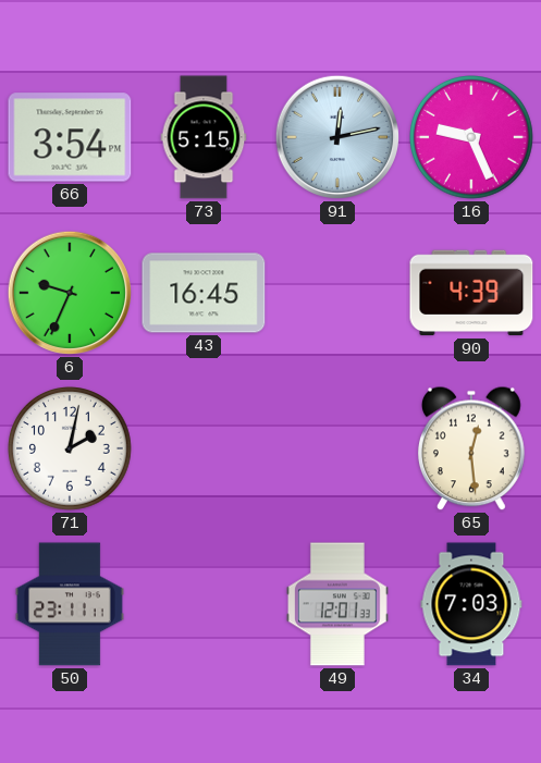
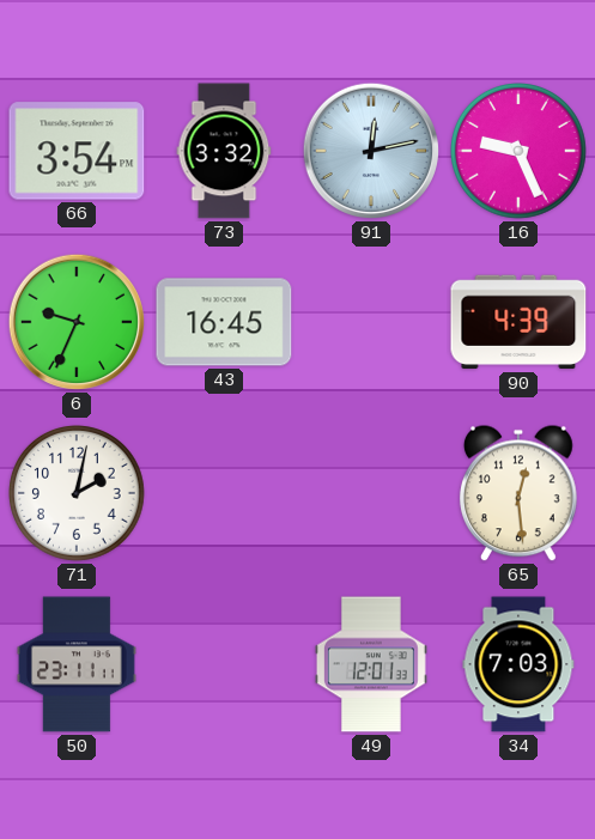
73: 5:15 -> 3:32 (224, 151)
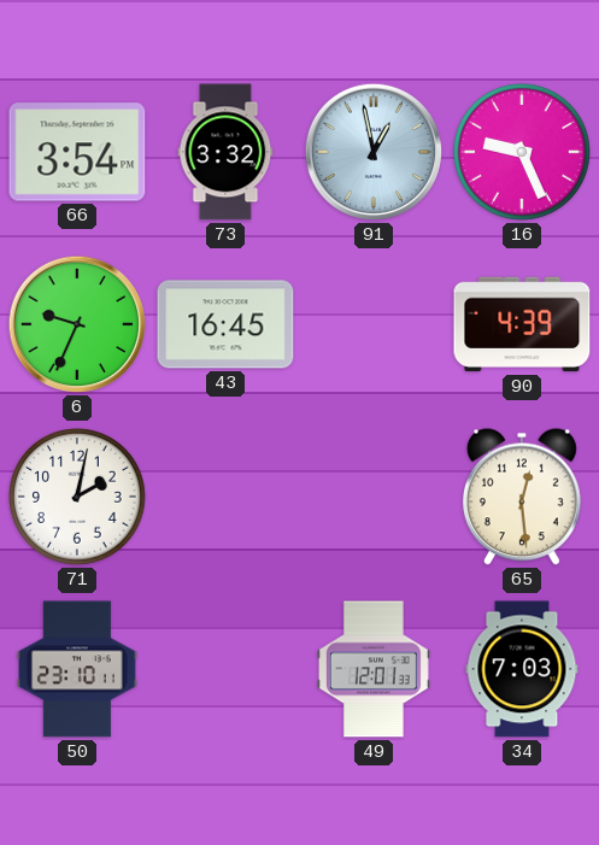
91: 12:13 -> 12:58 (374, 152)
50: 23:11 -> 23:10 (77, 669)
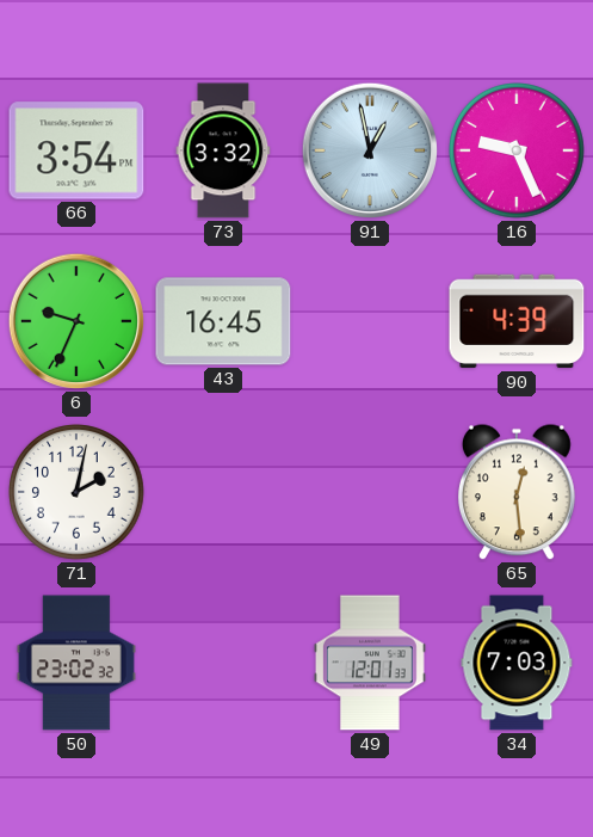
50: 23:10 -> 23:02 (76, 663)
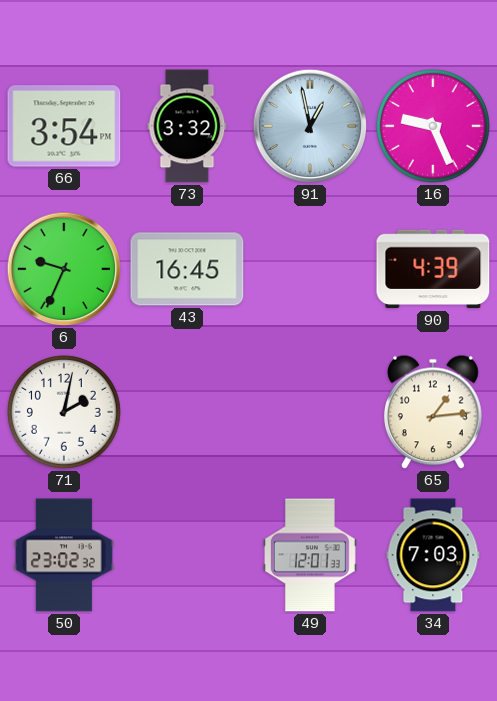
65: 12:29 -> 1:14 (433, 412)
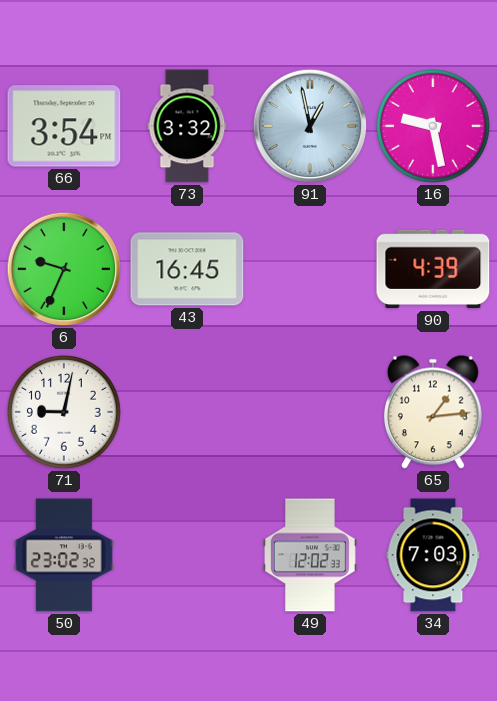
16: 9:26 -> 9:28 (434, 127)
71: 2:02 -> 9:02 (65, 413)
49: 12:01 -> 12:02 (310, 555)
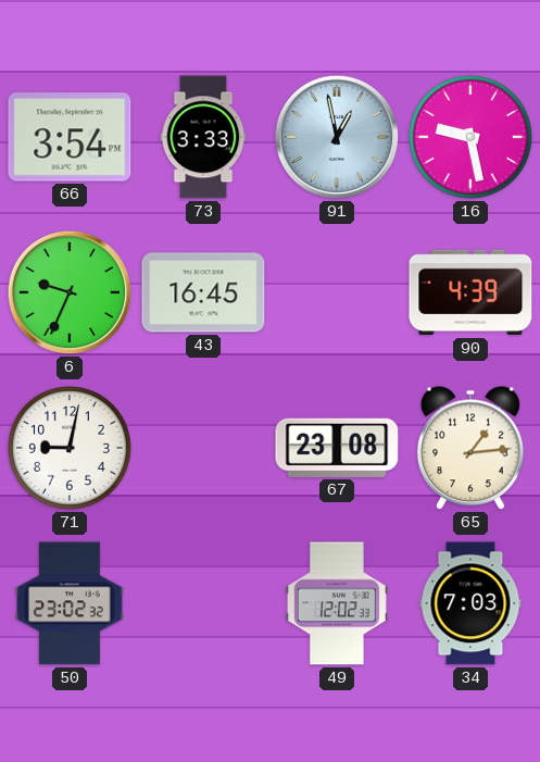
73: 3:32 -> 3:33 (203, 137)
67: none -> 23:08 (337, 448)
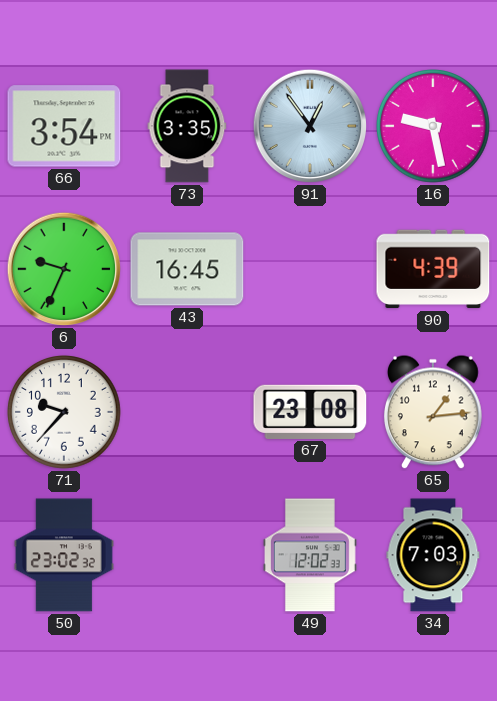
73: 3:33 -> 3:35 (187, 126)
91: 12:58 -> 12:54 (310, 126)
71: 9:02 -> 9:37 (65, 413)
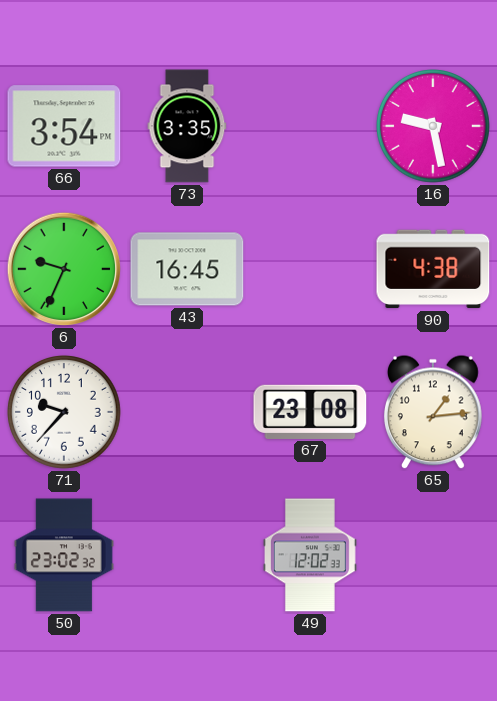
91: 12:54 -> none (310, 126)
90: 4:39 -> 4:38 (433, 269)
34: 7:03 -> none (433, 555)
